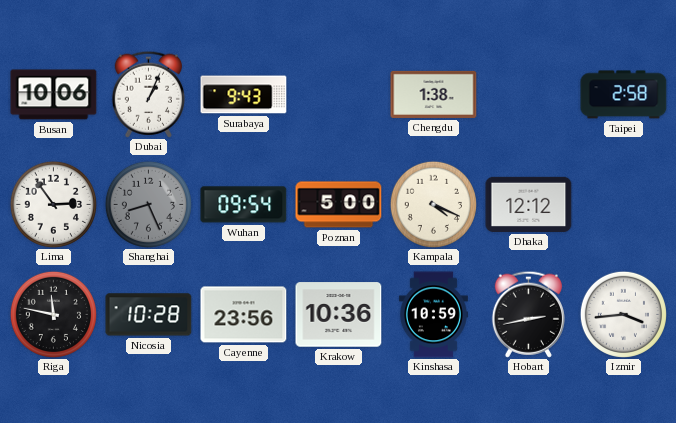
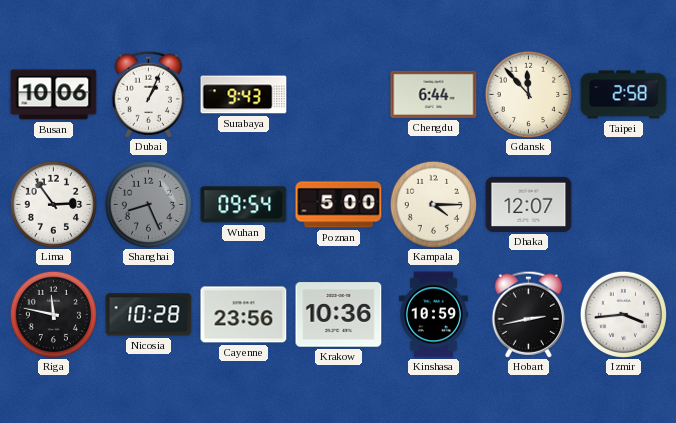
Chengdu: 1:38 -> 6:44 (434, 94)
Gdansk: none -> 11:53 (528, 94)
Kampala: 4:19 -> 4:15 (433, 204)
Dhaka: 12:12 -> 12:07 (529, 204)
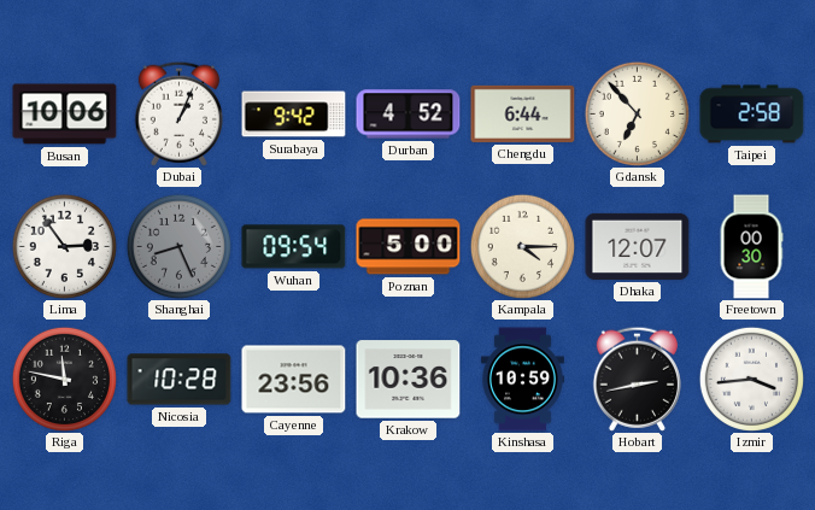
Surabaya: 9:43 -> 9:42 (294, 115)
Durban: none -> 4:52 (409, 115)
Gdansk: 11:53 -> 6:53 (637, 113)
Freetown: none -> 00:30 (751, 247)
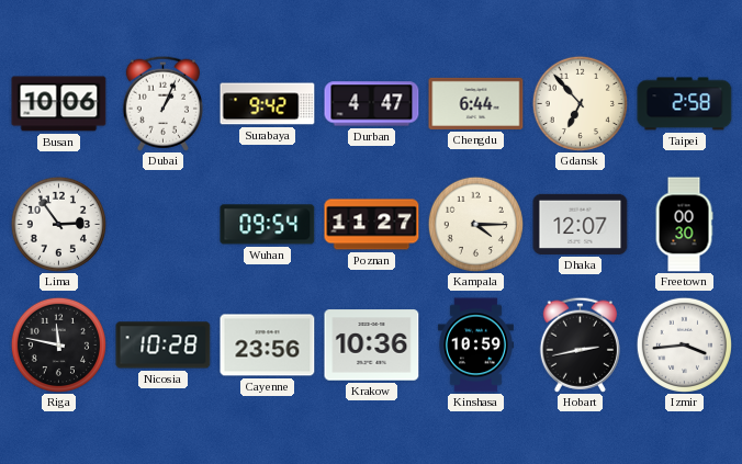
Durban: 4:52 -> 4:47 (372, 104)
Shanghai: 8:26 -> none (178, 246)
Poznan: 5:00 -> 11:27 (372, 225)
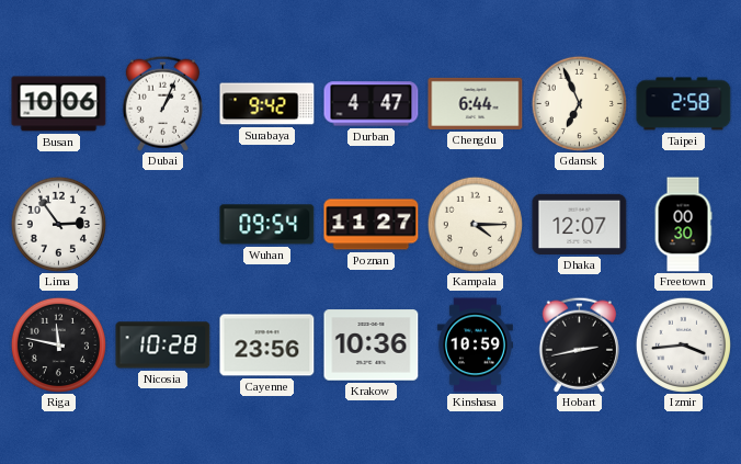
Gdansk: 6:53 -> 6:56 (579, 103)
